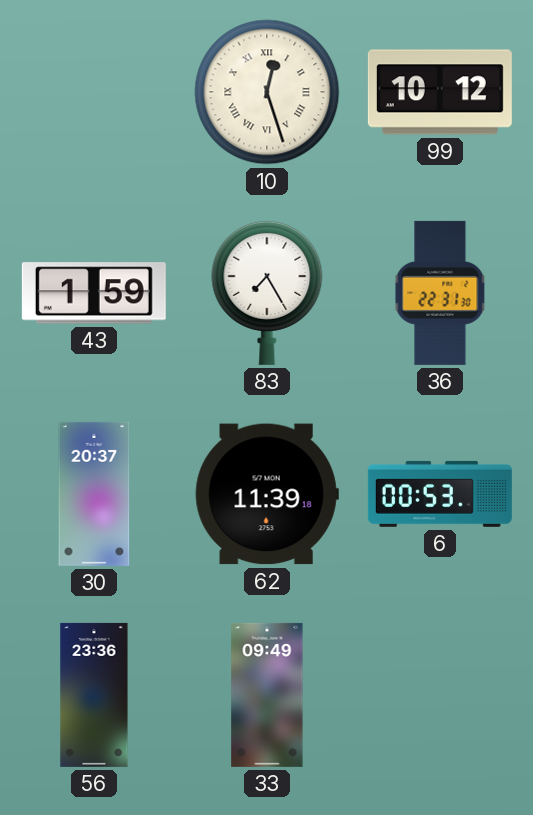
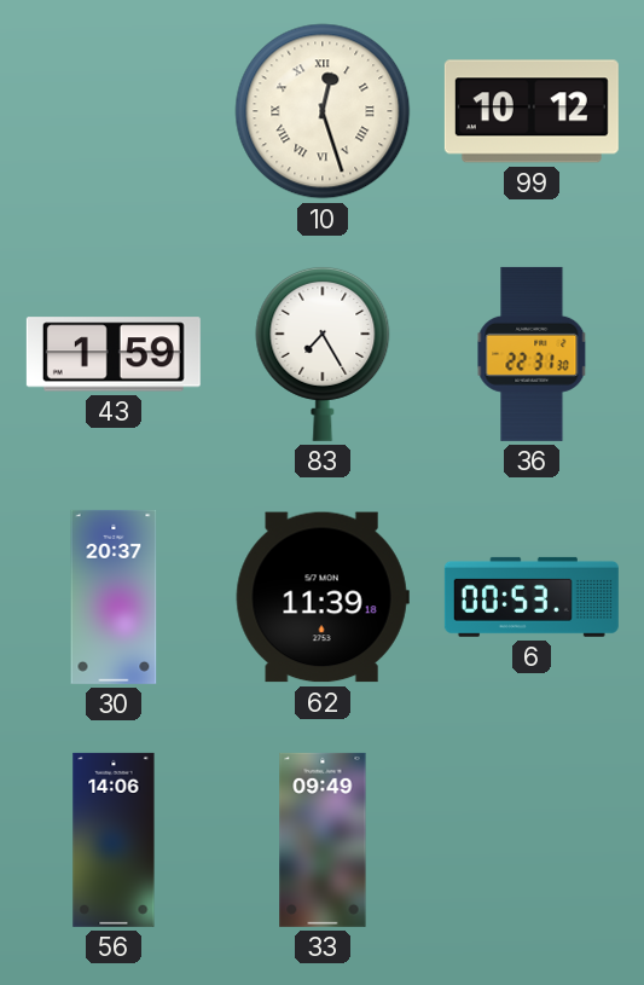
56: 23:36 -> 14:06 (114, 840)
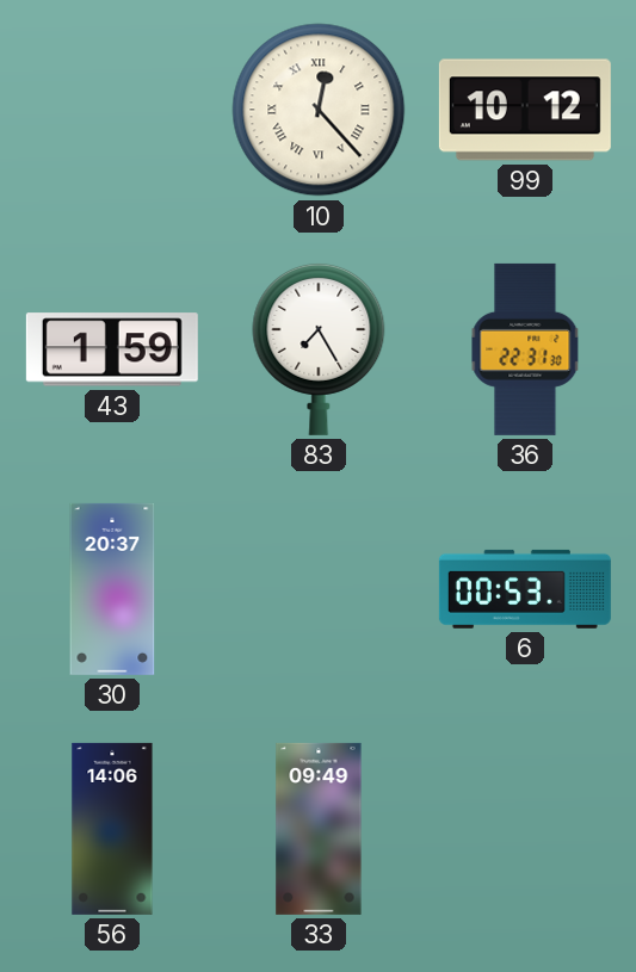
10: 12:27 -> 12:23 (319, 110)
62: 11:39 -> none (323, 597)
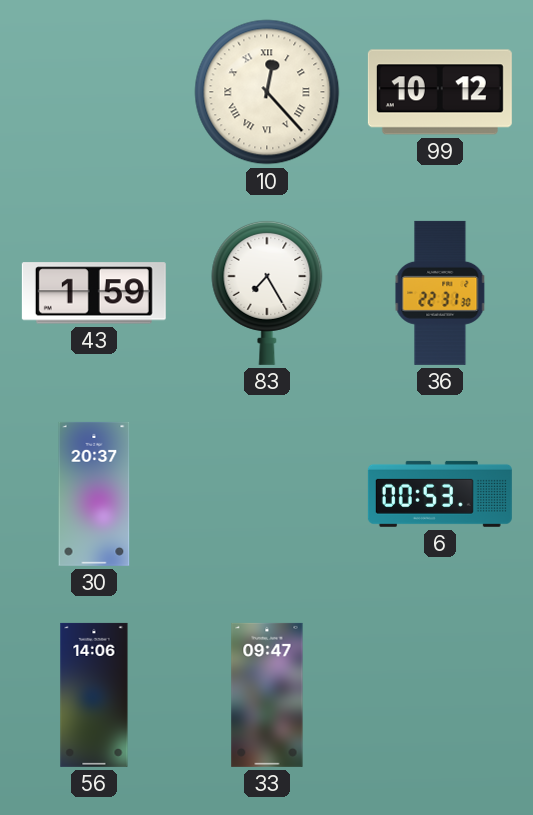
33: 09:49 -> 09:47 (267, 695)
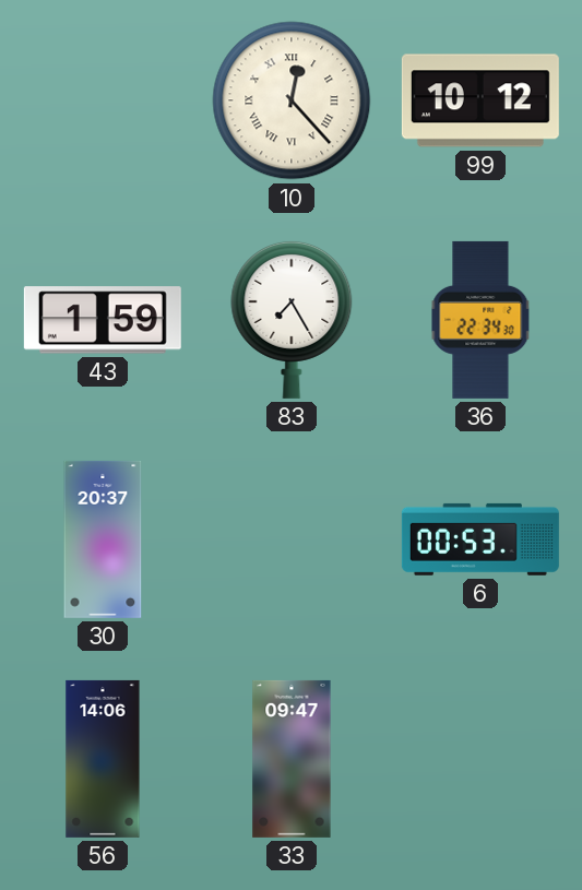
36: 22:31 -> 22:34 (480, 320)
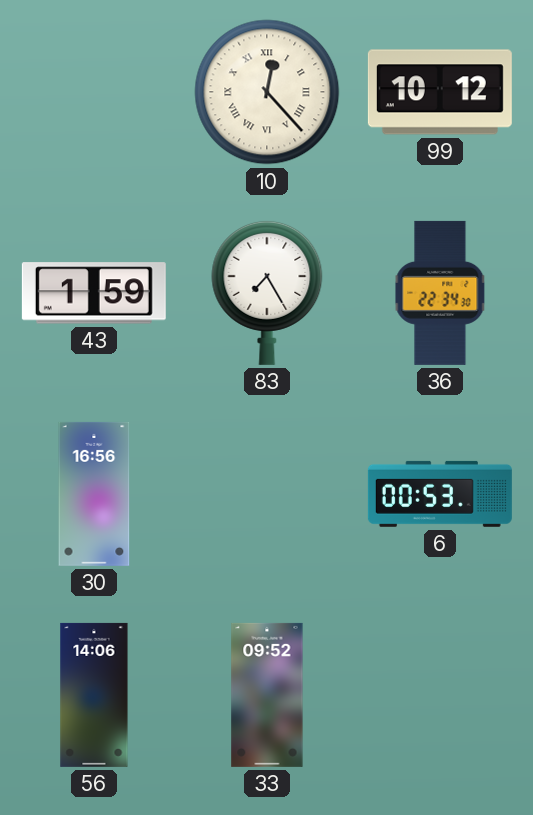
30: 20:37 -> 16:56 (94, 494)
33: 09:47 -> 09:52 (267, 695)
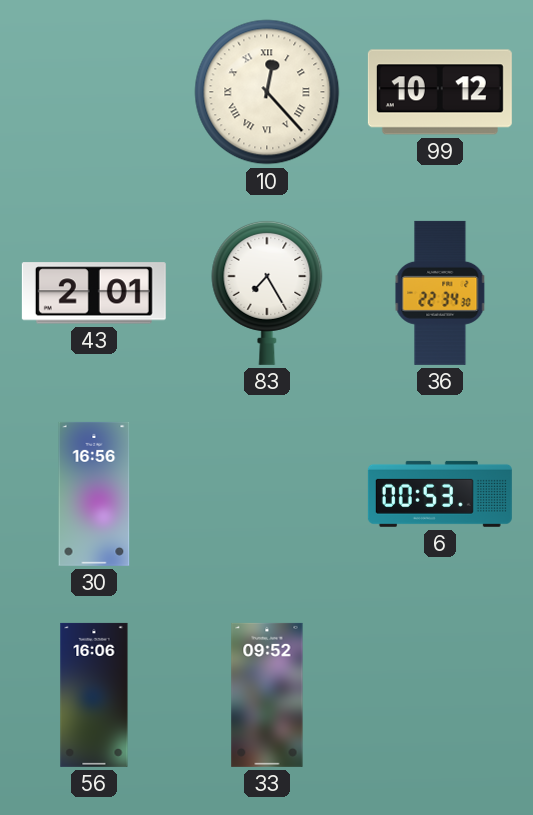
43: 1:59 -> 2:01 (94, 293)
56: 14:06 -> 16:06 (94, 695)
